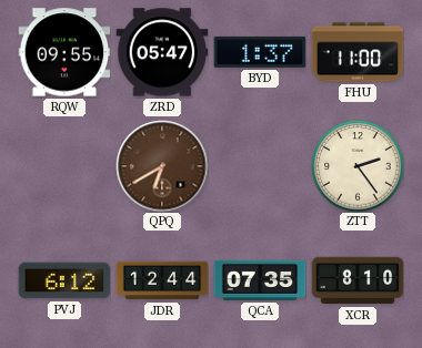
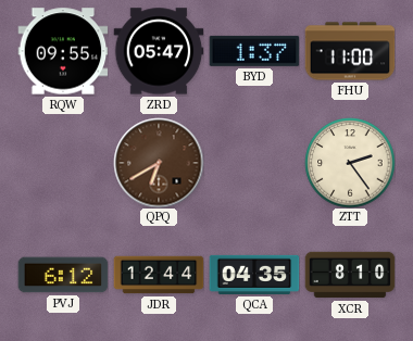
QCA: 07:35 -> 04:35 (254, 275)
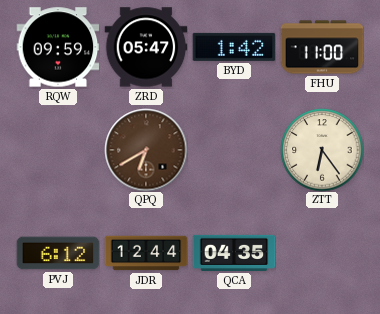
RQW: 09:55 -> 09:59 (58, 47)
BYD: 1:37 -> 1:42 (234, 47)
ZTT: 2:24 -> 6:24 (322, 150)
XCR: 8:10 -> none (350, 275)
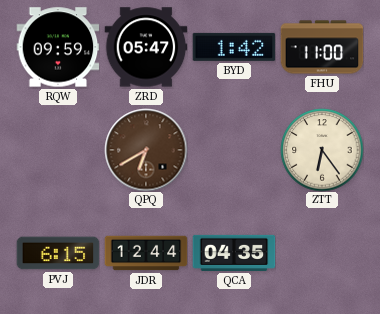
PVJ: 6:12 -> 6:15 (58, 253)
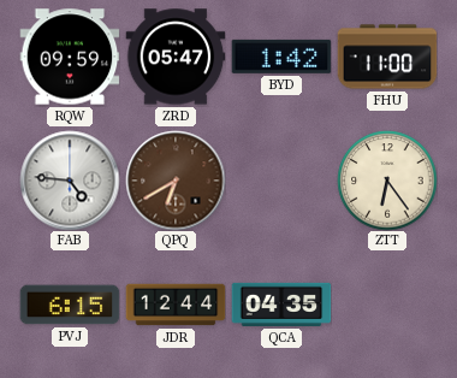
FAB: none -> 4:46 (70, 181)
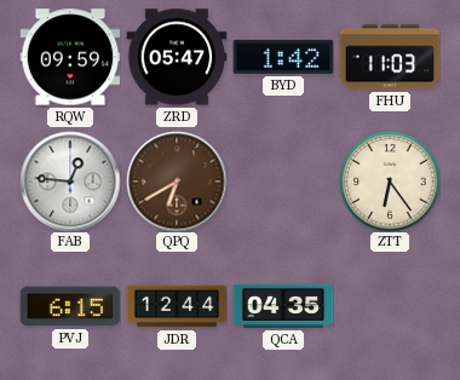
FHU: 11:00 -> 11:03 (390, 57)
FAB: 4:46 -> 12:46 (70, 182)
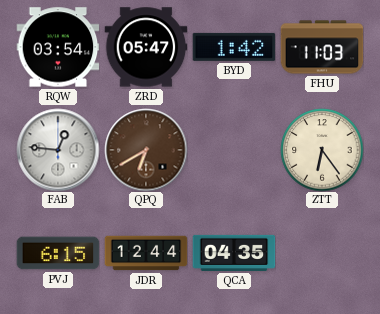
RQW: 09:59 -> 03:54 (58, 47)
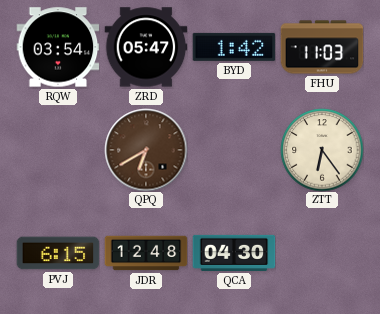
FAB: 12:46 -> none (58, 150)
JDR: 12:44 -> 12:48 (146, 253)
QCA: 04:35 -> 04:30 (234, 253)
